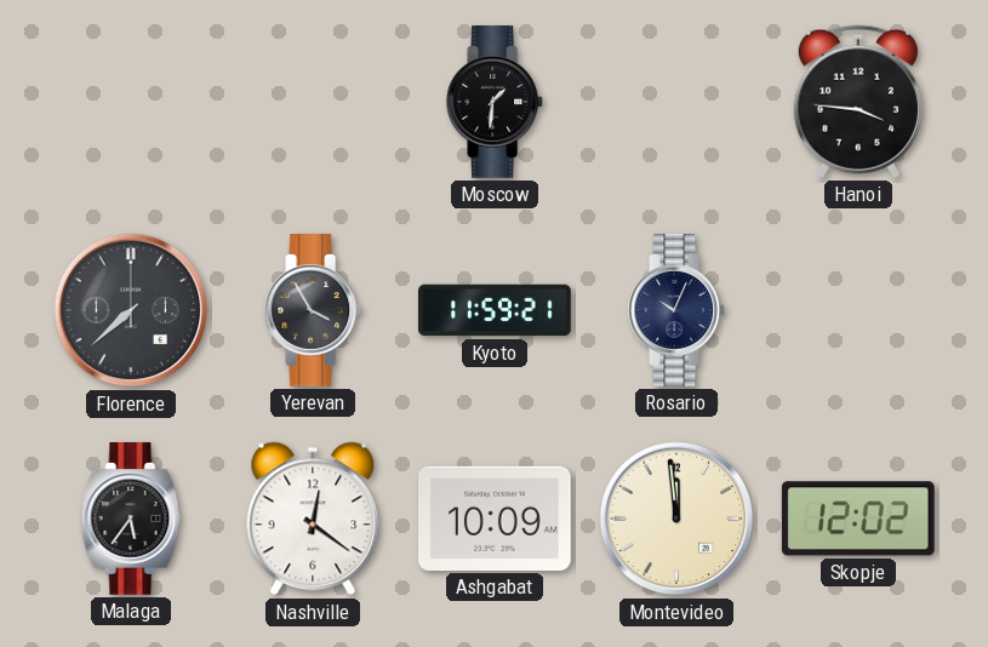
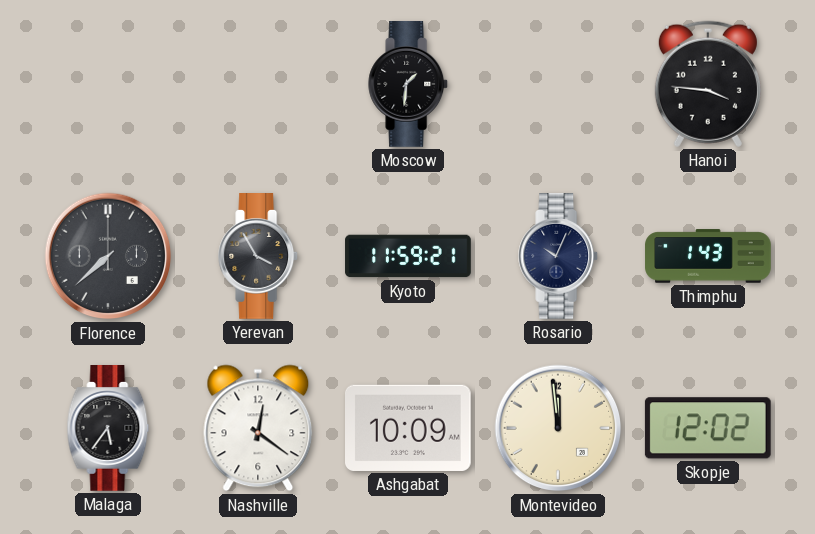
Thimphu: none -> 1:43 (708, 256)
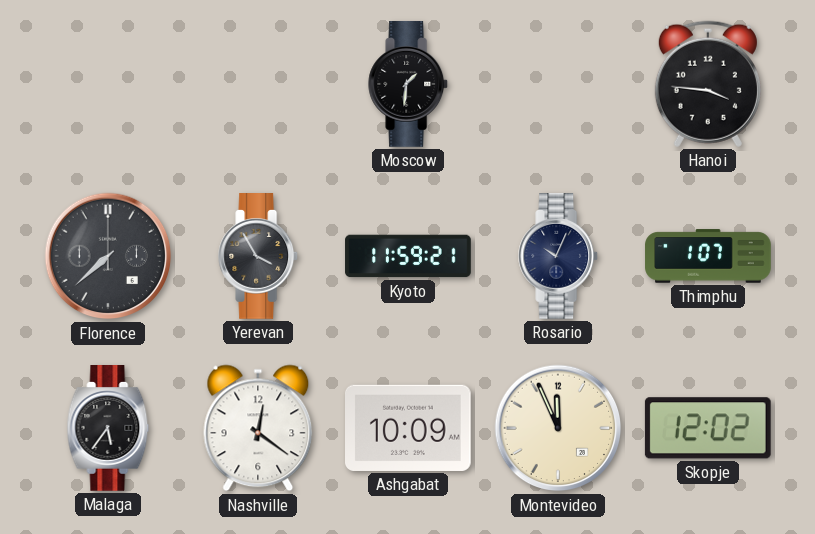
Thimphu: 1:43 -> 1:07 (708, 256)
Montevideo: 11:59 -> 11:56 (558, 428)
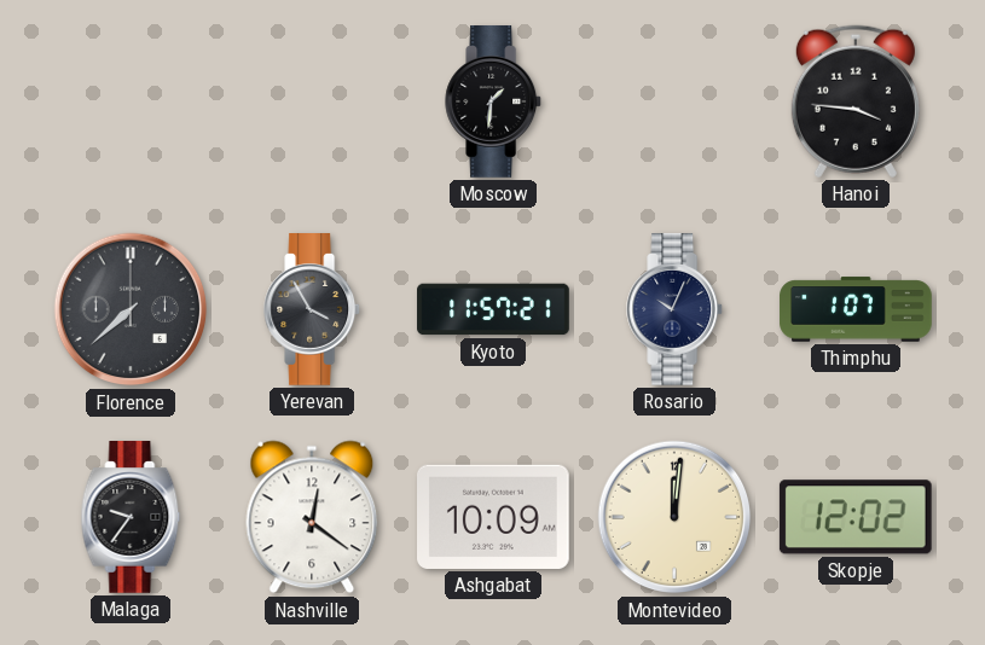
Kyoto: 11:59 -> 11:57 (493, 309)
Malaga: 5:36 -> 9:36 (131, 518)
Montevideo: 11:56 -> 12:01 (674, 517)
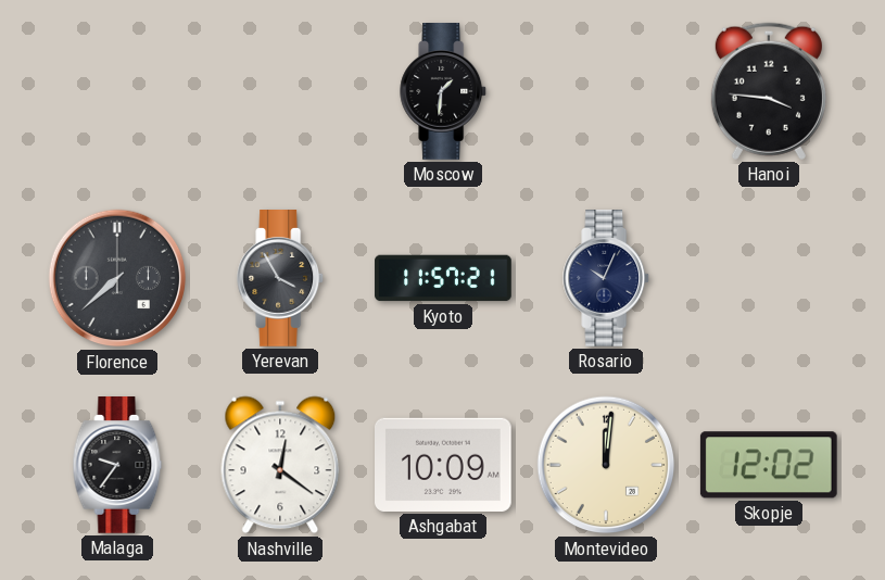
Thimphu: 1:07 -> none (856, 309)
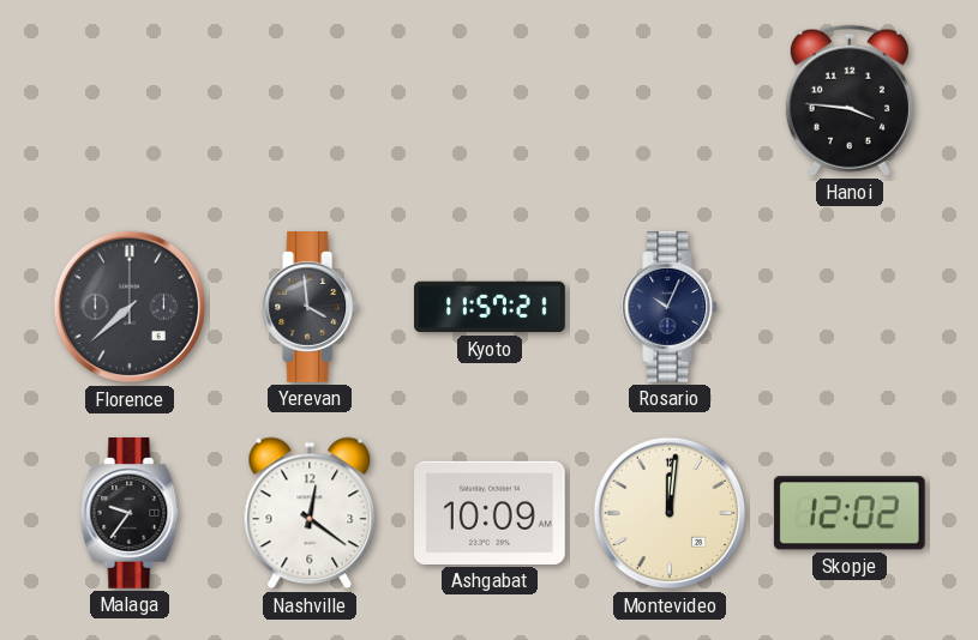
Moscow: 1:31 -> none (444, 92)
Yerevan: 3:55 -> 3:59 (311, 308)
